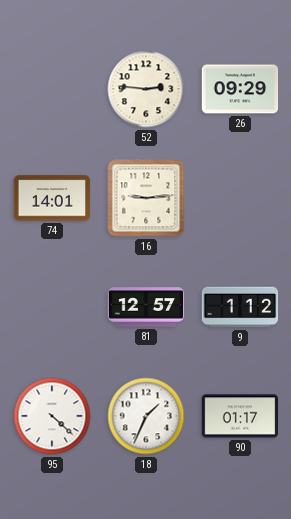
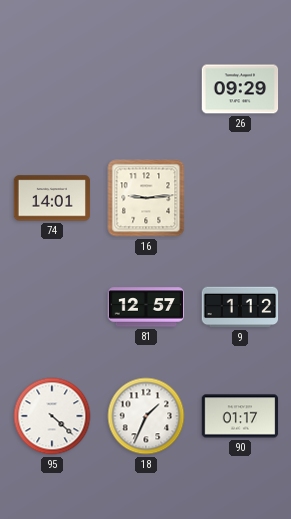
52: 2:46 -> none (146, 89)
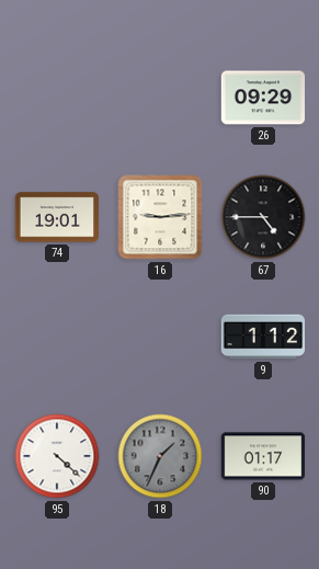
74: 14:01 -> 19:01 (57, 217)
67: none -> 4:45 (263, 217)
81: 12:57 -> none (146, 307)
18 dial: white -> grey (160, 456)
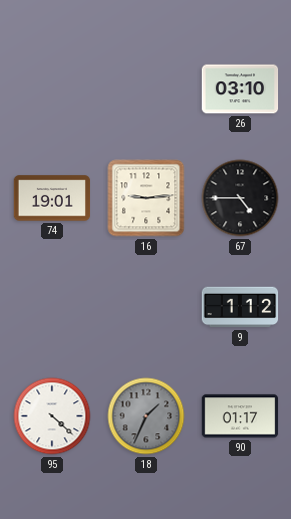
26: 09:29 -> 03:10 (240, 89)
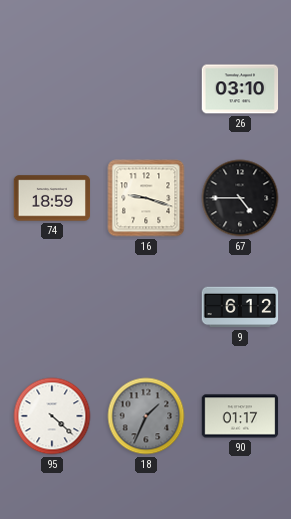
74: 19:01 -> 18:59 (52, 198)
16: 9:14 -> 9:18 (146, 198)
9: 1:12 -> 6:12 (240, 307)
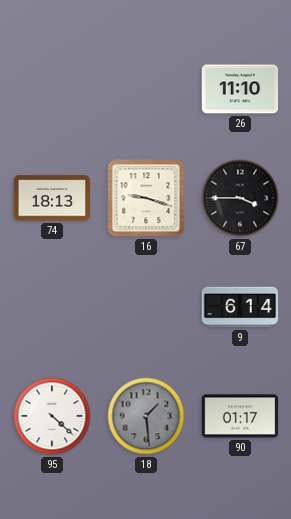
26: 03:10 -> 11:10 (240, 89)
74: 18:59 -> 18:13 (52, 198)
67: 4:45 -> 3:45 (240, 198)
9: 6:12 -> 6:14 (240, 307)
18: 1:34 -> 1:29 (146, 416)
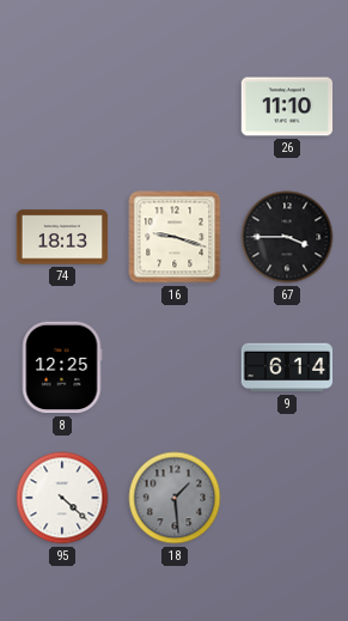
8: none -> 12:25 (62, 367)
90: 01:17 -> none (240, 416)
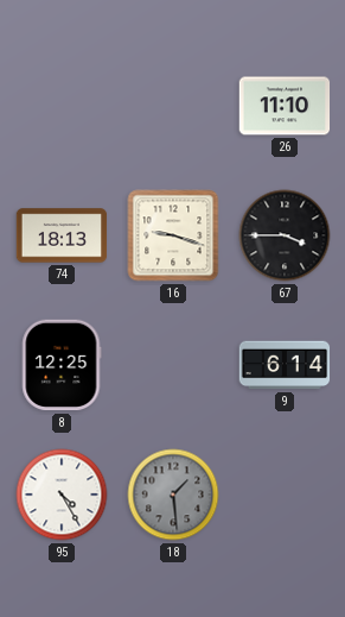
95: 4:22 -> 4:25 (62, 495)
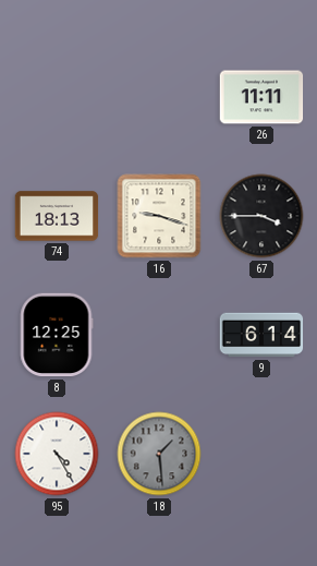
26: 11:10 -> 11:11 (261, 97)
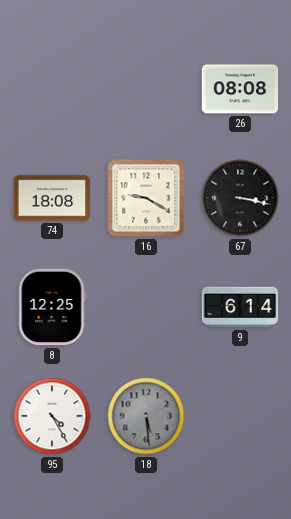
26: 11:11 -> 08:08 (240, 89)
74: 18:13 -> 18:08 (52, 198)
16: 9:18 -> 9:20 (146, 198)
67: 3:45 -> 3:17 (240, 198)
18: 1:29 -> 5:29 (146, 416)
